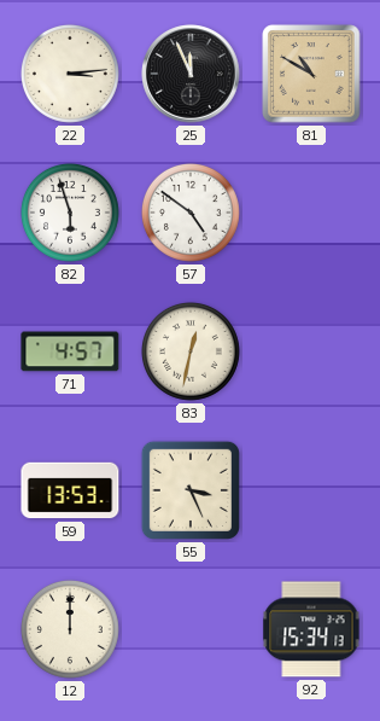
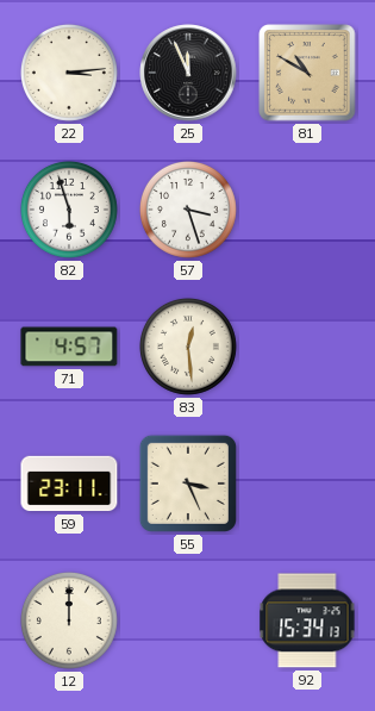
57: 4:51 -> 3:27 (188, 210)
83: 12:32 -> 12:29 (188, 347)
59: 13:53 -> 23:11 (69, 484)
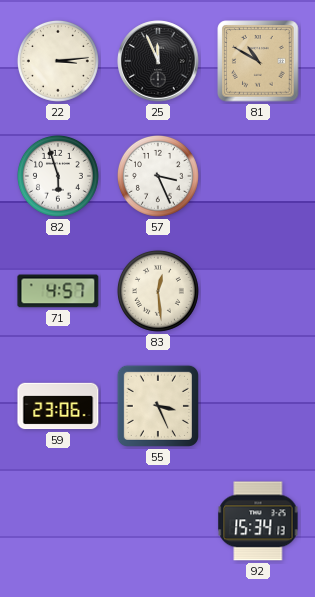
57: 3:27 -> 3:26 (158, 176)
59: 23:11 -> 23:06 (58, 406)
12: 12:00 -> none (69, 620)
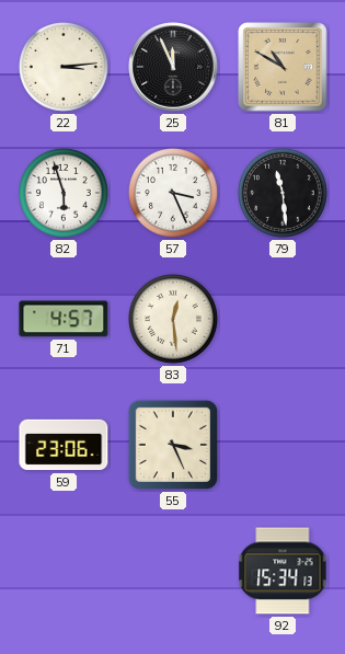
79: none -> 11:29 (283, 193)
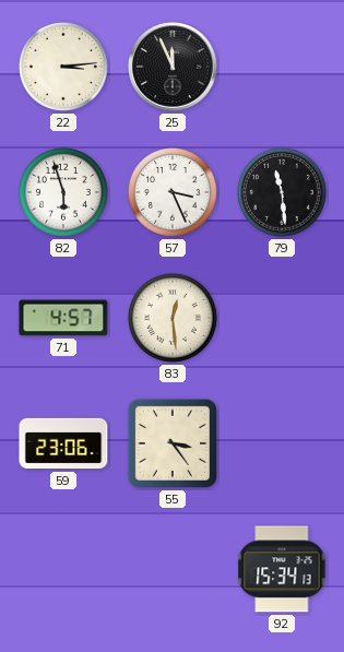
81: 10:50 -> none (283, 67)
55: 3:26 -> 3:24 (173, 443)
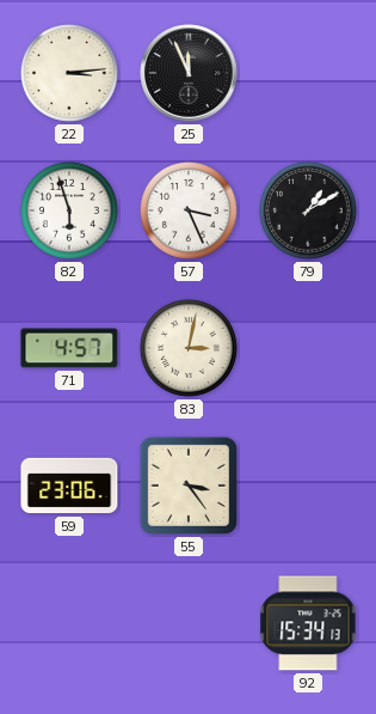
79: 11:29 -> 1:10 (308, 210)
83: 12:29 -> 3:02 (189, 348)
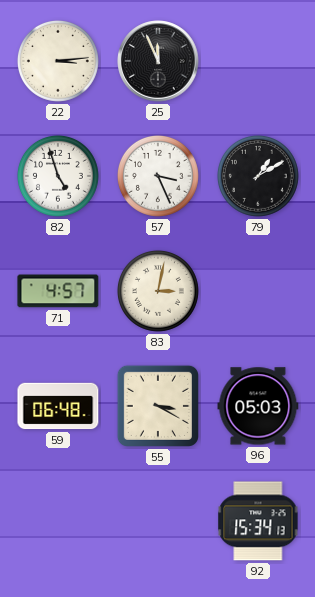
82: 5:57 -> 4:57 (58, 176)
59: 23:06 -> 06:48 (58, 406)
55: 3:24 -> 3:20 (158, 406)
96: none -> 05:03 (258, 406)
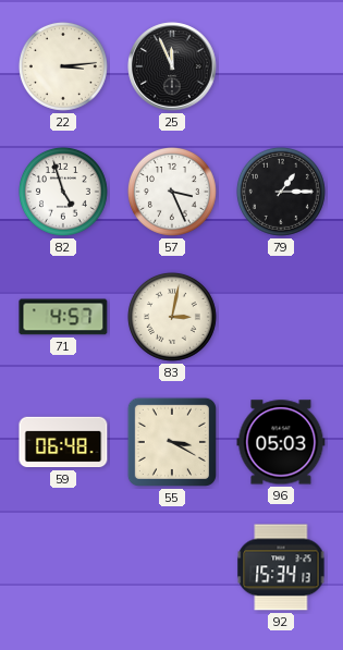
79: 1:10 -> 1:15 (281, 192)
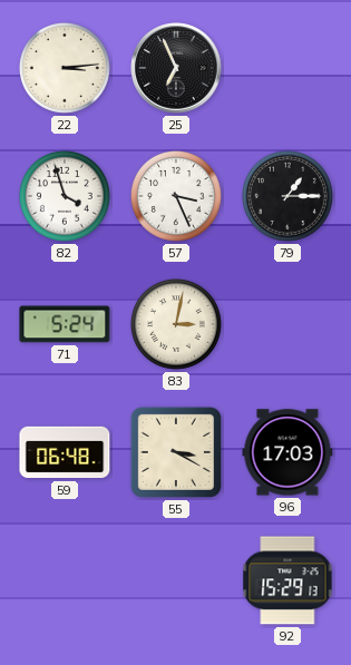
25: 11:56 -> 6:56 (176, 68)
82: 4:57 -> 3:57 (65, 196)
71: 4:57 -> 5:24 (65, 324)
96: 05:03 -> 17:03 (287, 452)
92: 15:34 -> 15:29 (287, 580)
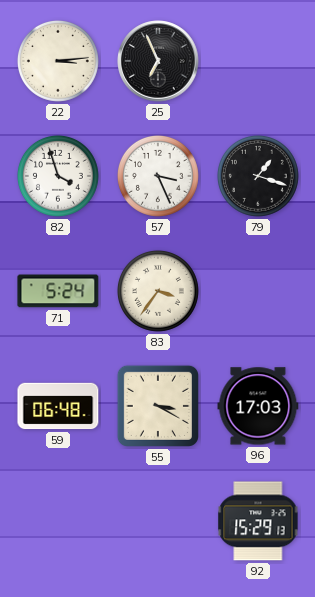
79: 1:15 -> 1:18 (258, 176)
83: 3:02 -> 3:36 (158, 291)
